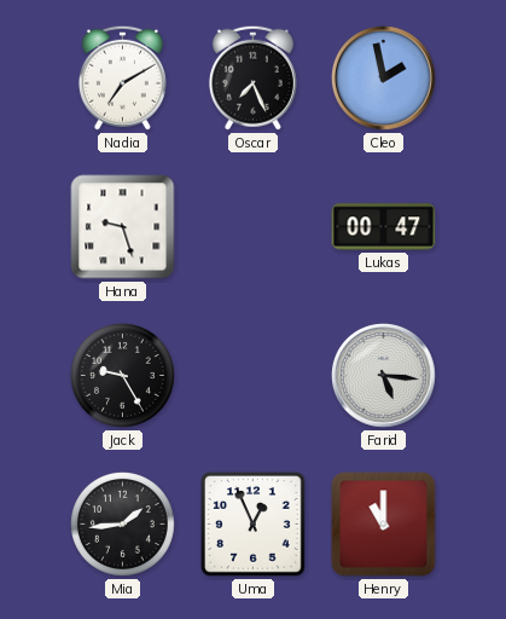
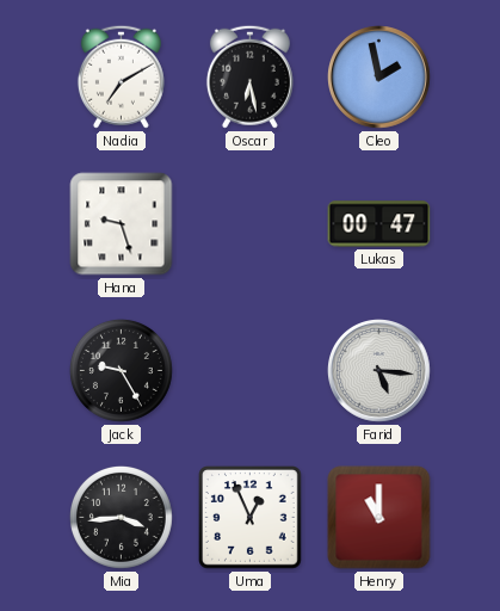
Oscar: 7:26 -> 6:28 (249, 76)
Mia: 1:44 -> 3:44 (121, 517)
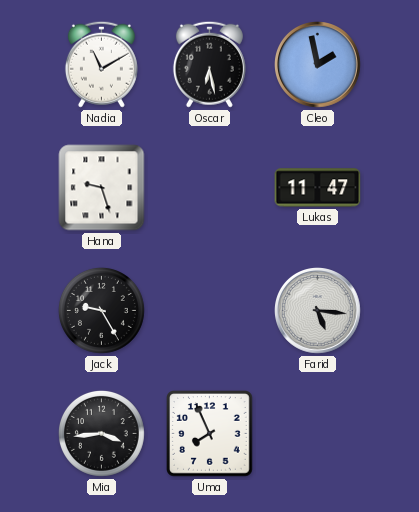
Nadia: 7:10 -> 11:10 (101, 64)
Lukas: 00:47 -> 11:47 (318, 188)
Uma: 12:56 -> 7:56 (210, 434)
Henry: 11:00 -> none (379, 518)
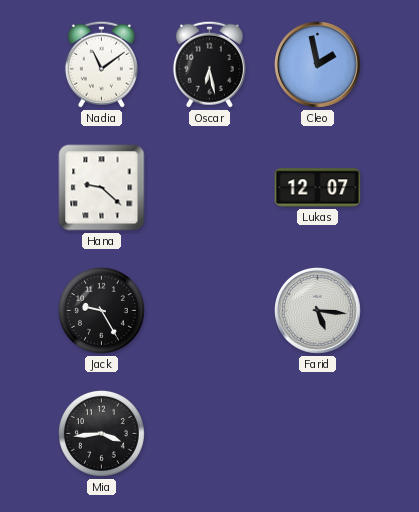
Nadia: 11:10 -> 11:09 (101, 64)
Hana: 9:27 -> 9:22 (102, 188)
Lukas: 11:47 -> 12:07 (318, 188)
Uma: 7:56 -> none (210, 434)
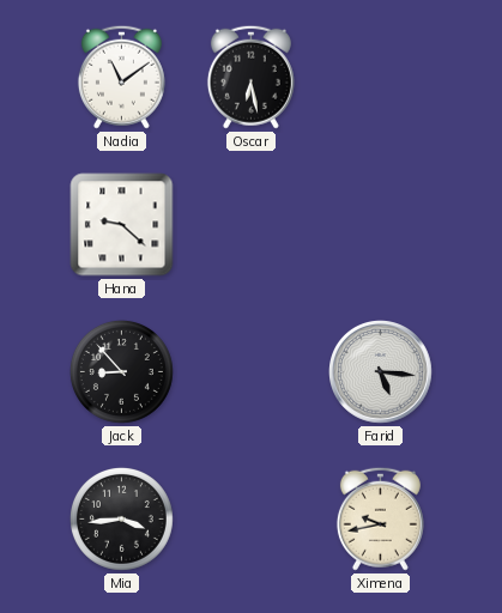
Cleo: 1:58 -> none (318, 65)
Lukas: 12:07 -> none (318, 188)
Jack: 9:25 -> 8:53 (121, 371)
Ximena: none -> 9:43 (380, 518)
